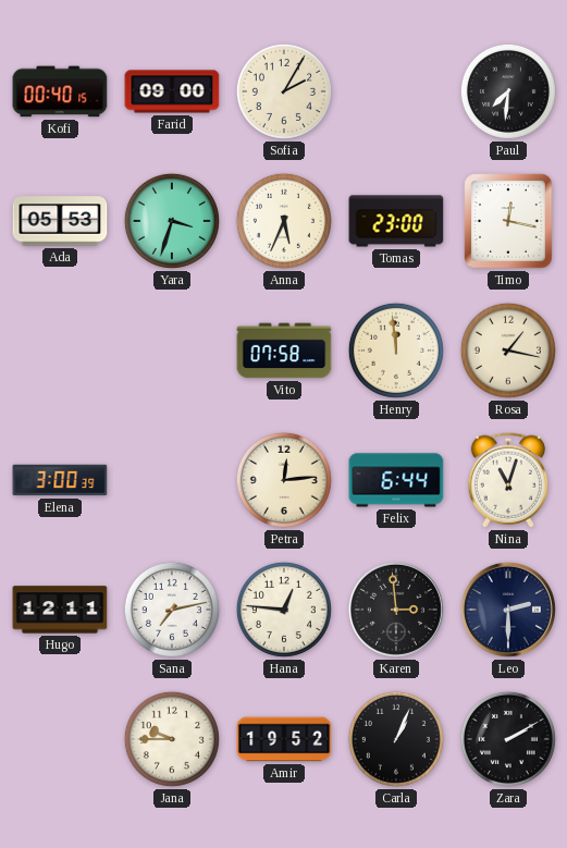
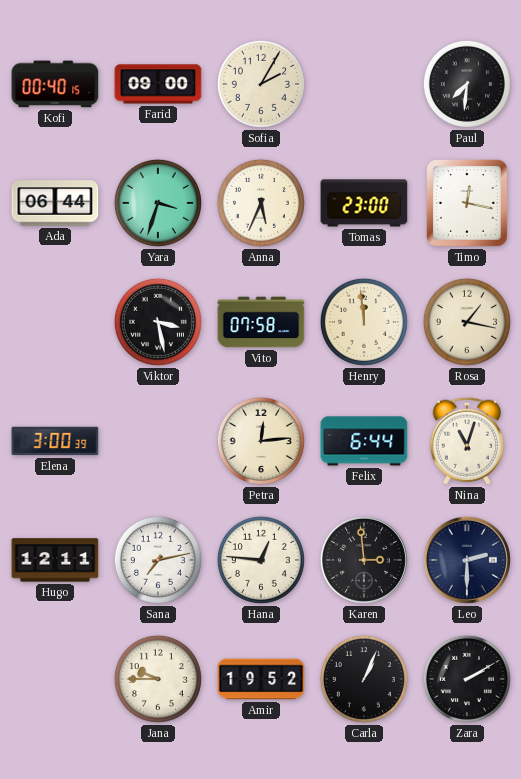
Ada: 05:53 -> 06:44 (55, 203)
Viktor: none -> 3:28 (158, 322)
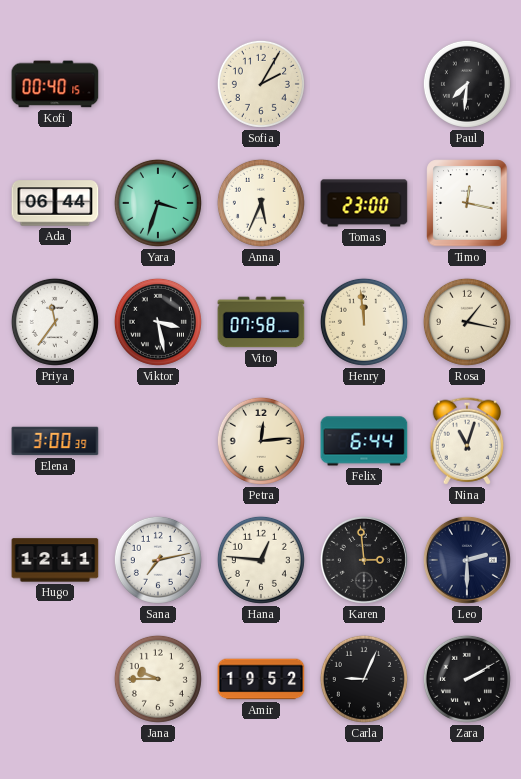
Farid: 09:00 -> none (158, 84)
Priya: none -> 11:36 (55, 322)
Carla: 1:04 -> 9:04 (364, 679)
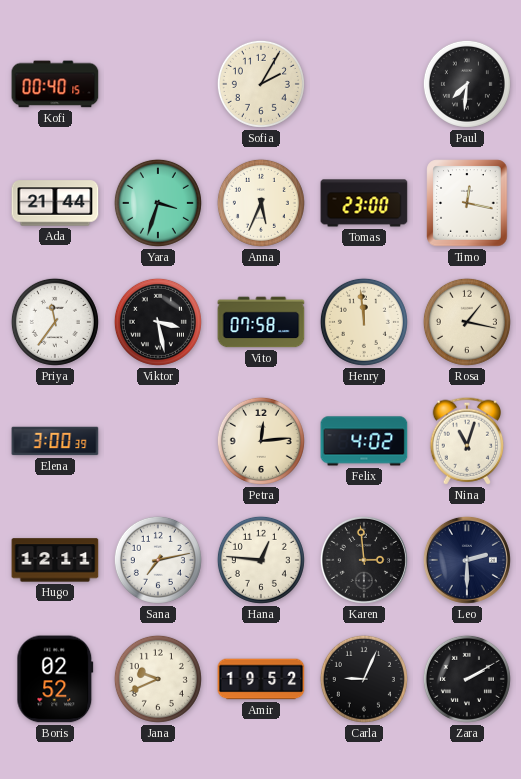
Ada: 06:44 -> 21:44 (55, 203)
Felix: 6:44 -> 4:02 (364, 441)
Boris: none -> 02:52 (55, 679)
Jana: 9:45 -> 9:41 (158, 679)
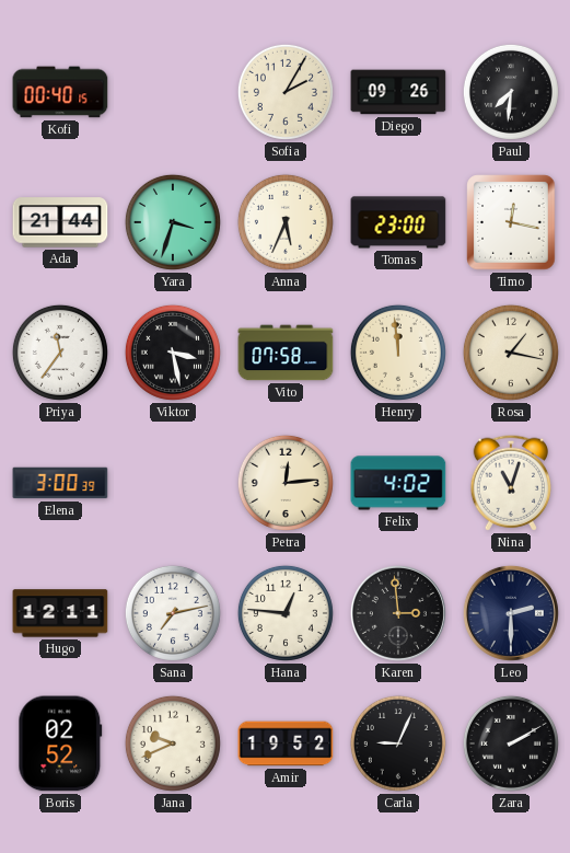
Diego: none -> 09:26 (398, 92)
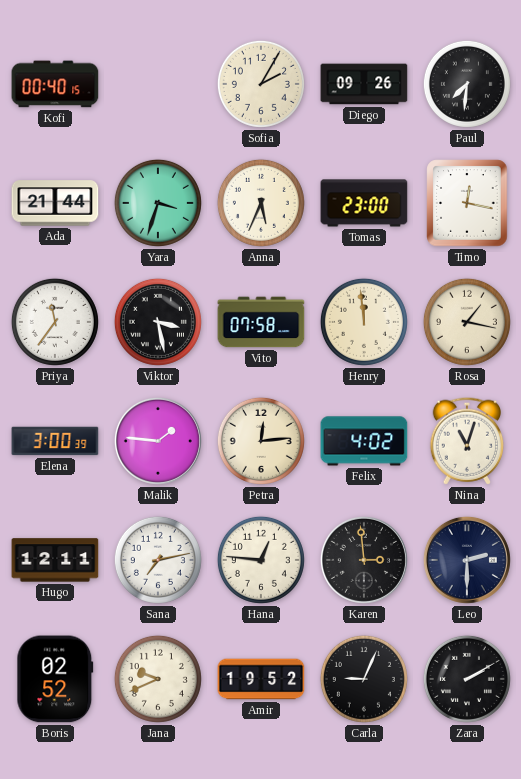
Malik: none -> 1:46 (158, 441)
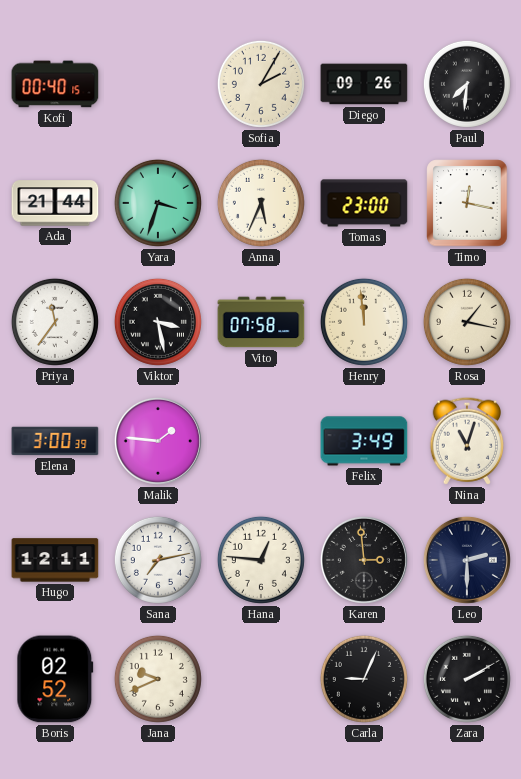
Petra: 12:14 -> none (261, 441)
Felix: 4:02 -> 3:49 (364, 441)
Amir: 19:52 -> none (261, 679)
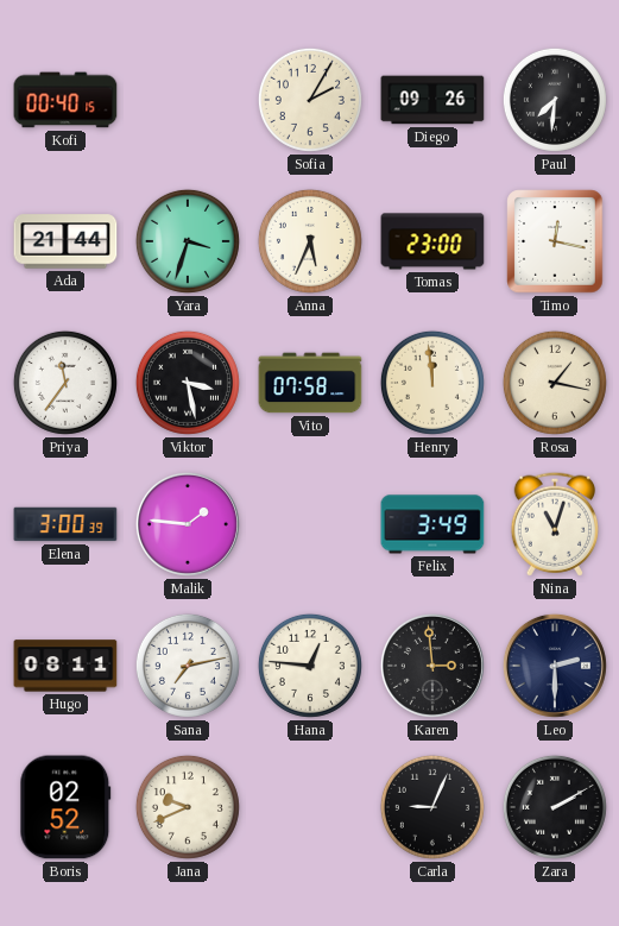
Hugo: 12:11 -> 08:11 (65, 666)
